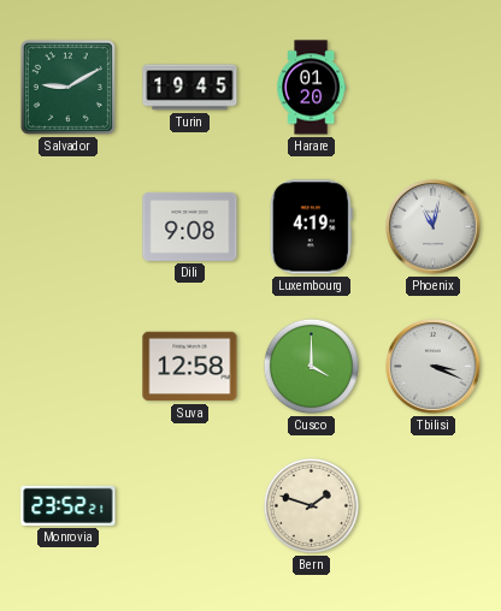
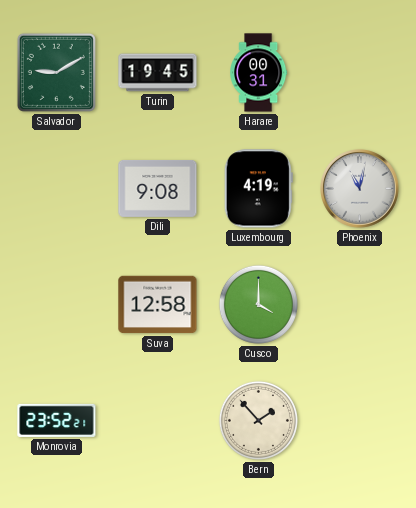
Harare: 01:20 -> 00:31 (259, 73)
Tbilisi: 3:19 -> none (434, 367)
Bern: 1:48 -> 1:53 (258, 420)
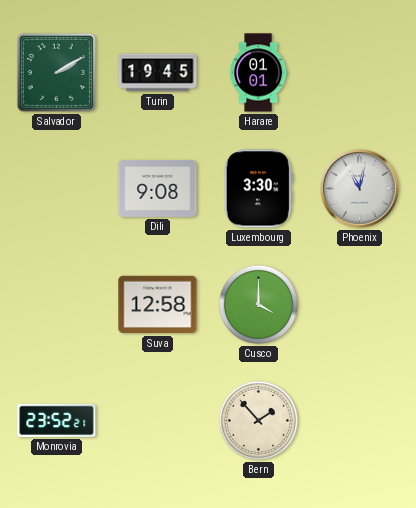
Salvador: 9:10 -> 2:10 (56, 72)
Harare: 00:31 -> 01:01 (259, 73)
Luxembourg: 4:19 -> 3:30 (258, 189)
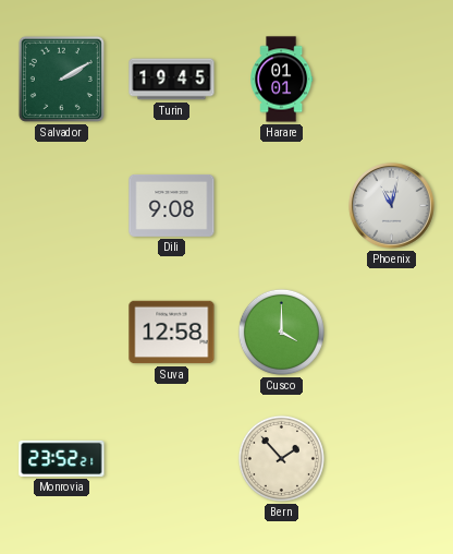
Luxembourg: 3:30 -> none (258, 189)
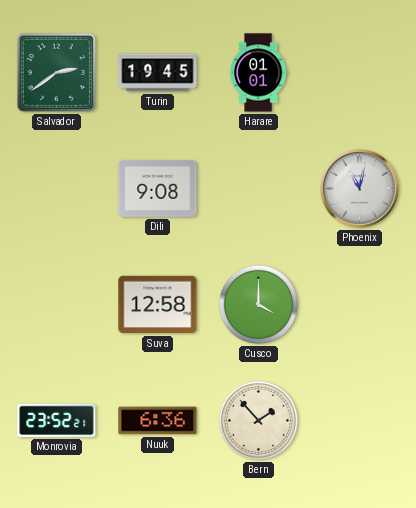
Salvador: 2:10 -> 2:39 (56, 72)
Nuuk: none -> 6:36 (158, 421)
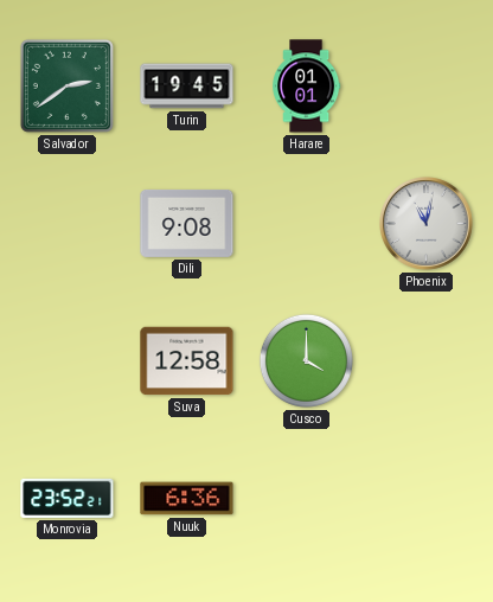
Bern: 1:53 -> none (258, 420)
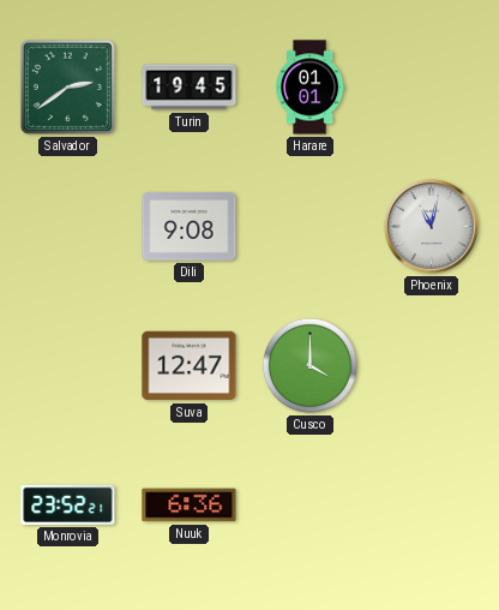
Suva: 12:58 -> 12:47 (190, 366)
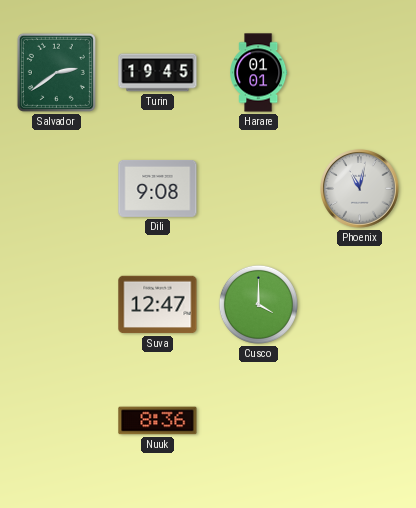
Monrovia: 23:52 -> none (68, 504)
Nuuk: 6:36 -> 8:36 (158, 421)
